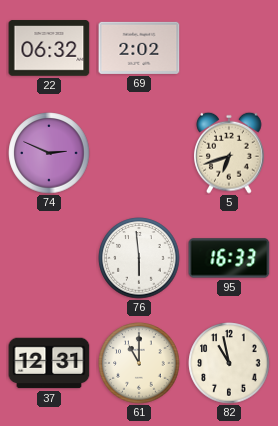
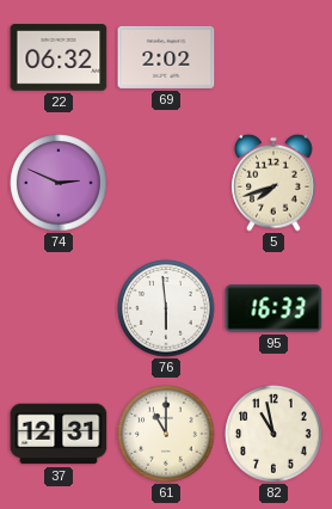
5: 6:42 -> 7:42 (273, 183)
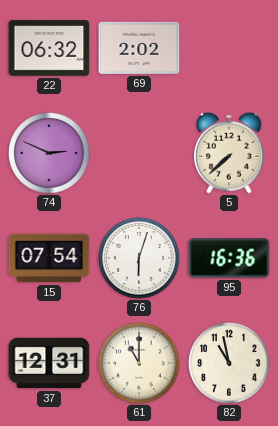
5: 7:42 -> 7:38 (229, 153)
15: none -> 07:54 (49, 258)
76: 5:59 -> 6:03 (139, 258)
95: 16:33 -> 16:36 (229, 258)
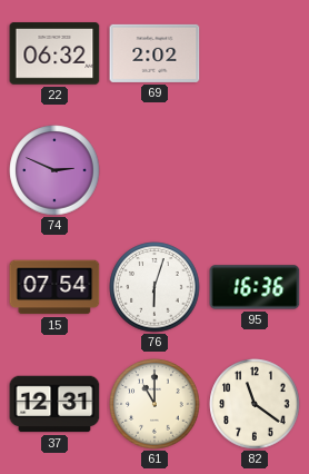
5: 7:38 -> none (229, 153)
82: 10:58 -> 11:21 (255, 404)
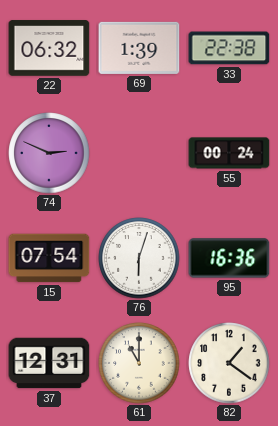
69: 2:02 -> 1:39 (139, 48)
33: none -> 22:38 (229, 48)
55: none -> 00:24 (229, 153)
82: 11:21 -> 1:21 (229, 363)
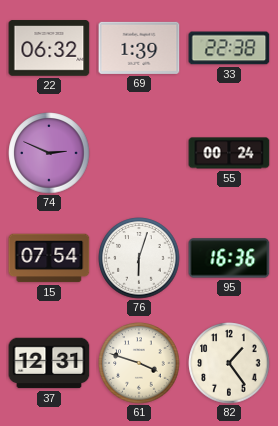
61: 11:00 -> 3:48 (139, 363)
82: 1:21 -> 1:24 (229, 363)
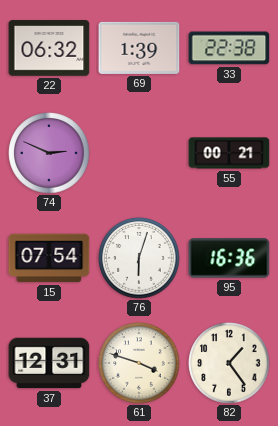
55: 00:24 -> 00:21 (229, 153)
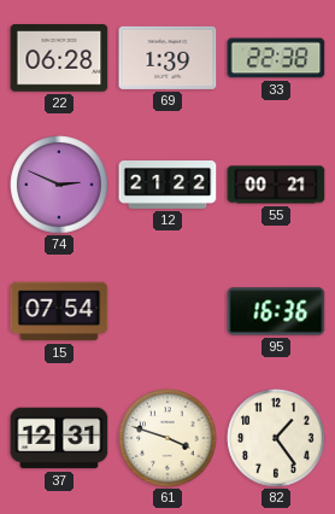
22: 06:32 -> 06:28 (59, 58)
12: none -> 21:22 (167, 186)
76: 6:03 -> none (139, 258)
